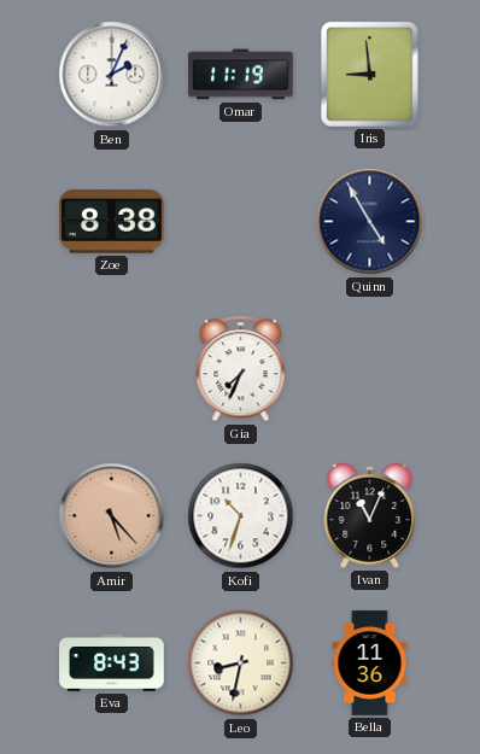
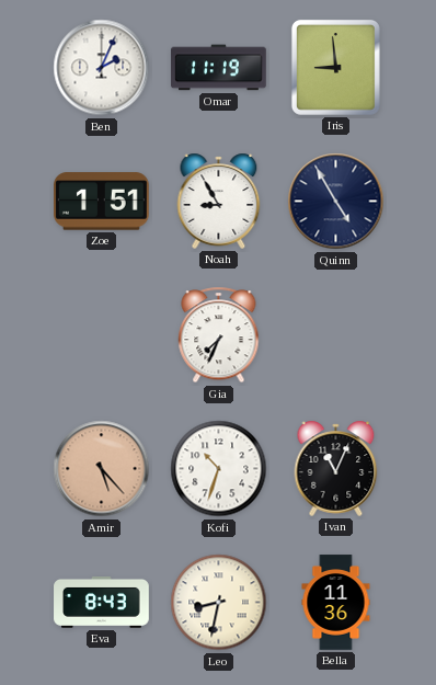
Zoe: 8:38 -> 1:51 (102, 202)
Noah: none -> 8:55 (219, 201)
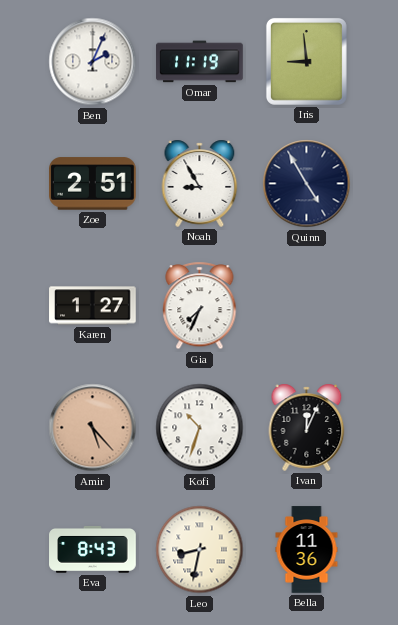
Zoe: 1:51 -> 2:51 (93, 184)
Karen: none -> 1:27 (93, 306)
Ivan: 11:04 -> 12:04 (307, 427)
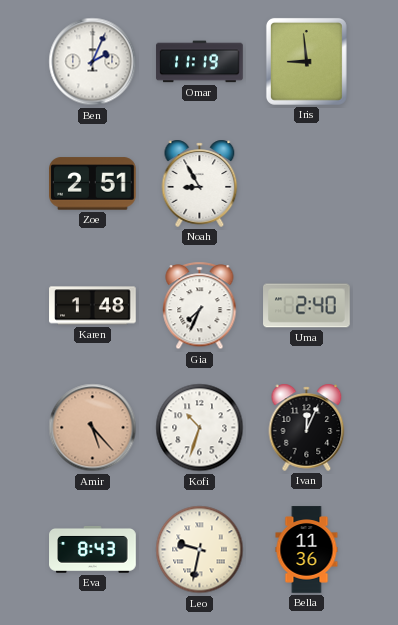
Quinn: 4:55 -> none (307, 184)
Karen: 1:27 -> 1:48 (93, 306)
Uma: none -> 2:40 (307, 306)
Leo: 8:32 -> 9:32 (200, 550)
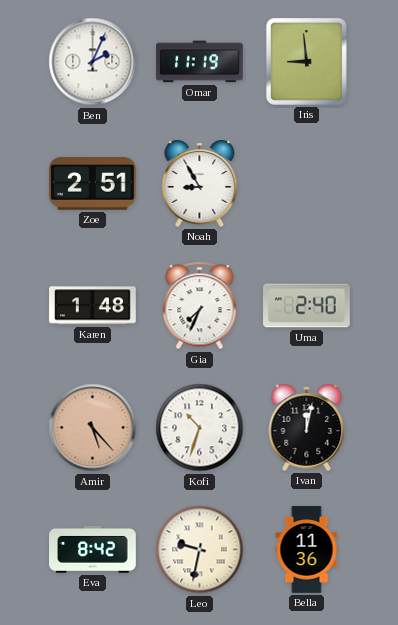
Ivan: 12:04 -> 12:02 (307, 427)
Eva: 8:43 -> 8:42 (93, 550)
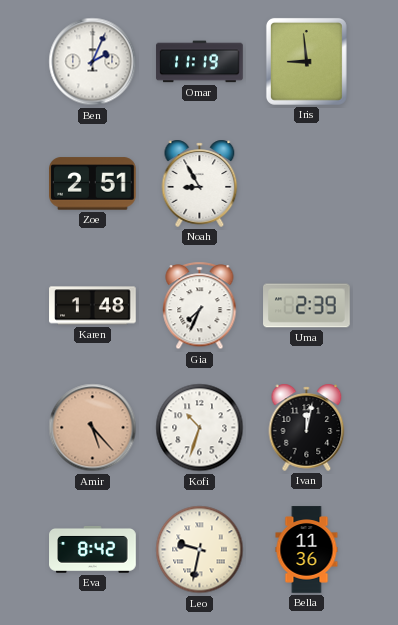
Uma: 2:40 -> 2:39 (307, 306)
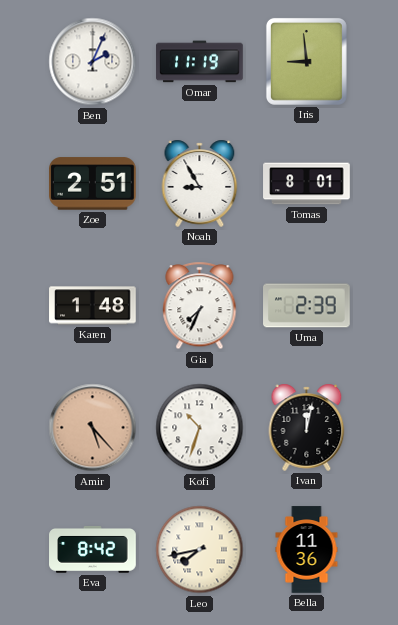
Tomas: none -> 8:01 (307, 184)
Leo: 9:32 -> 7:43 (200, 550)
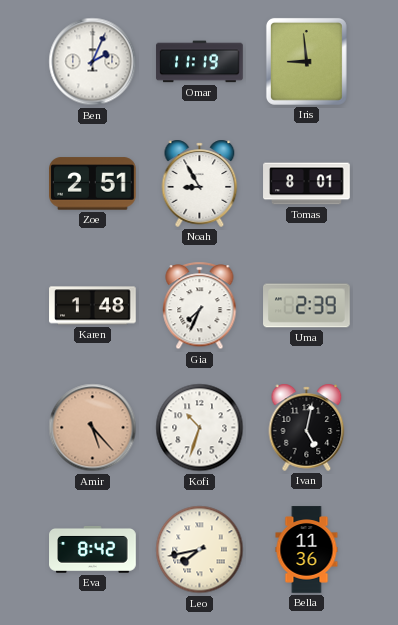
Ivan: 12:02 -> 5:02 (307, 427)
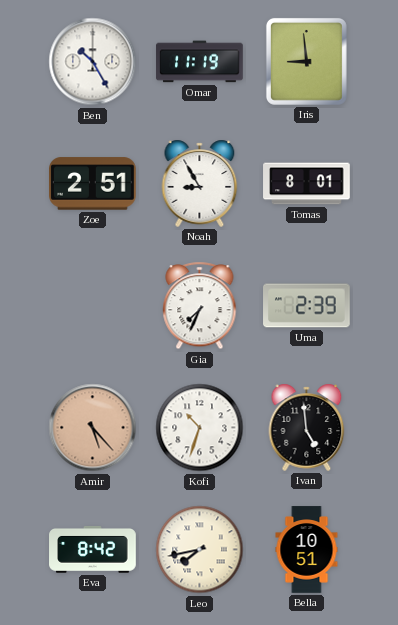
Ben: 2:04 -> 10:25 (93, 62)
Karen: 1:48 -> none (93, 306)
Ivan: 5:02 -> 4:59 (307, 427)
Bella: 11:36 -> 10:51 (307, 550)
